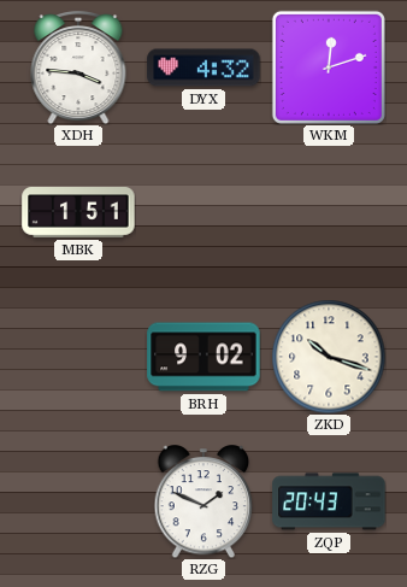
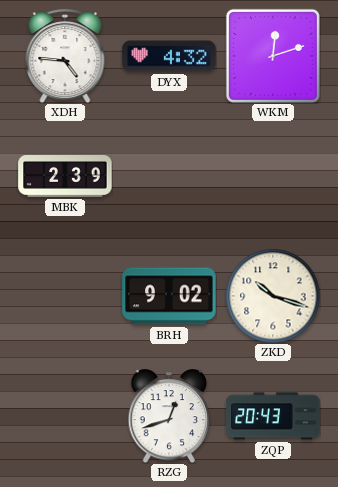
XDH: 3:46 -> 4:46 (65, 57)
MBK: 1:51 -> 2:39 (65, 176)
RZG: 1:49 -> 12:42 (169, 417)
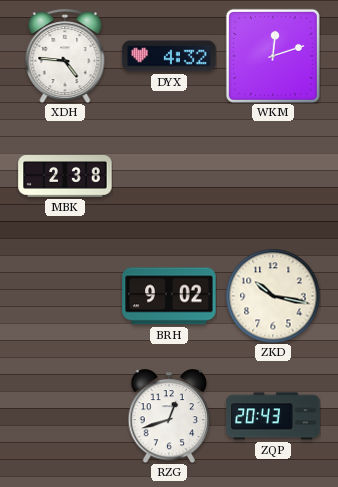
MBK: 2:39 -> 2:38 (65, 176)
ZKD: 10:18 -> 10:17 (273, 296)
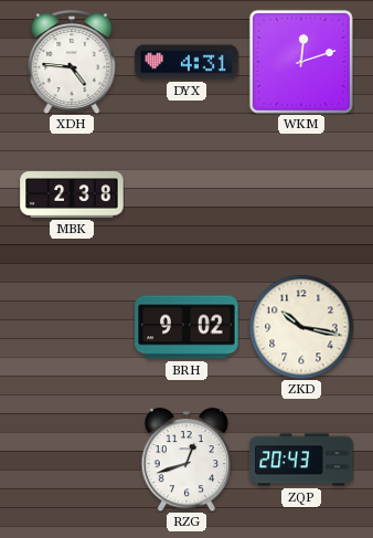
DYX: 4:32 -> 4:31 (186, 62)
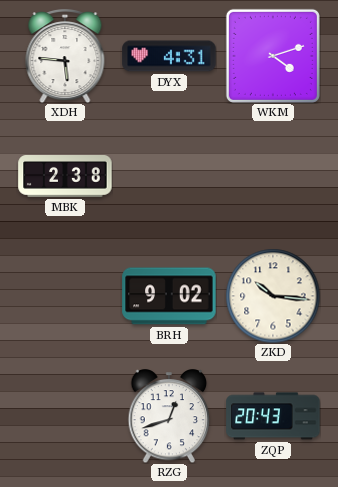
XDH: 4:46 -> 5:46 (65, 57)
WKM: 12:12 -> 4:12 (273, 56)
ZKD: 10:17 -> 10:16 (273, 296)
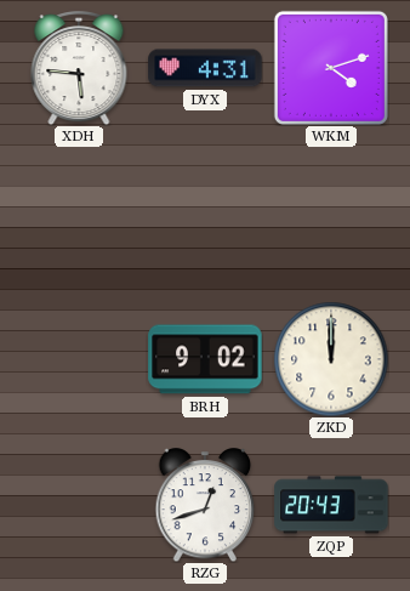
MBK: 2:38 -> none (65, 176)
ZKD: 10:16 -> 12:00 (331, 359)
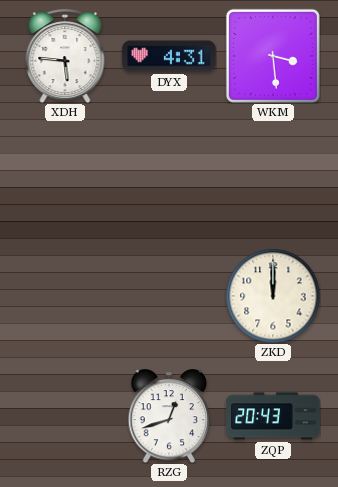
WKM: 4:12 -> 3:29 (273, 56)
BRH: 9:02 -> none (205, 359)
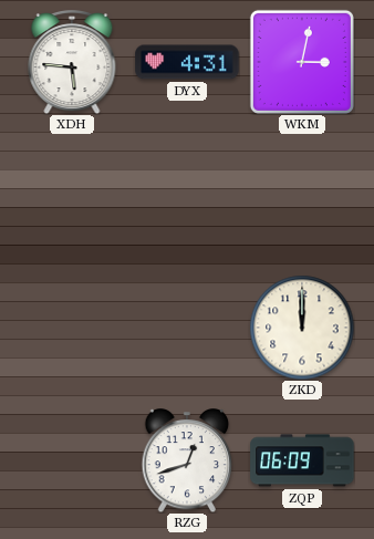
WKM: 3:29 -> 3:02 (302, 62)
ZQP: 20:43 -> 06:09 (302, 460)
